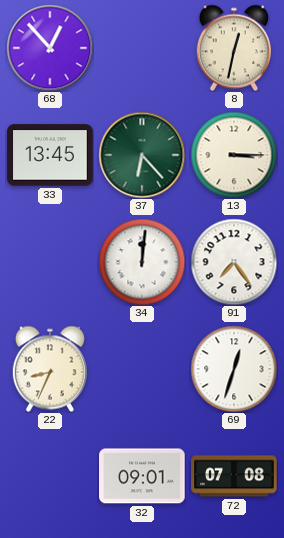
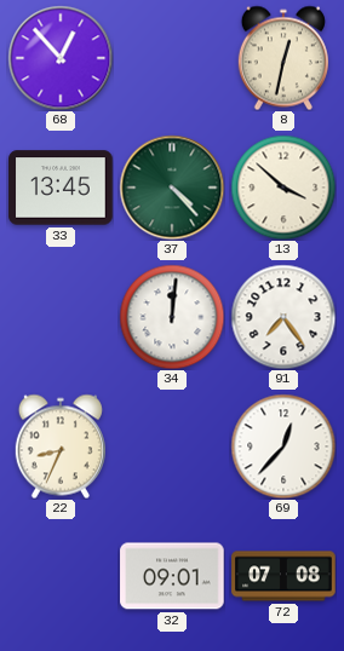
37: 6:23 -> 4:23 (172, 188)
13: 3:15 -> 3:52 (283, 188)
69: 12:33 -> 12:37 (283, 447)
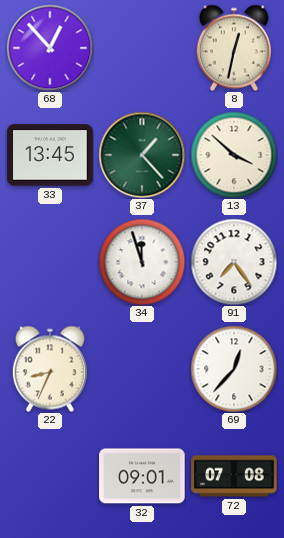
37: 4:23 -> 1:23 (142, 155)
34: 12:01 -> 11:57 (142, 262)
